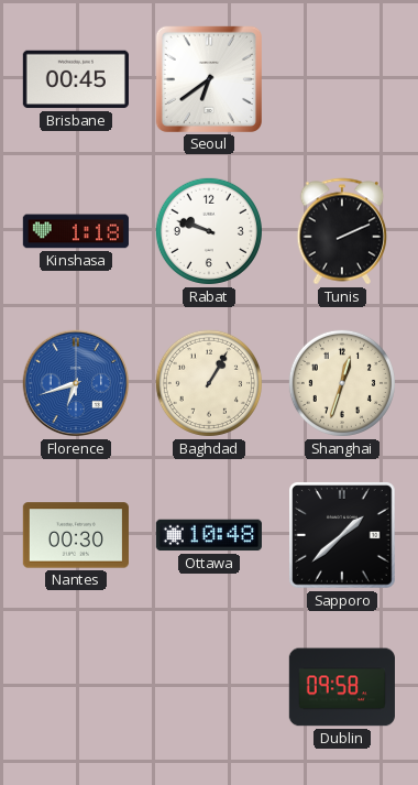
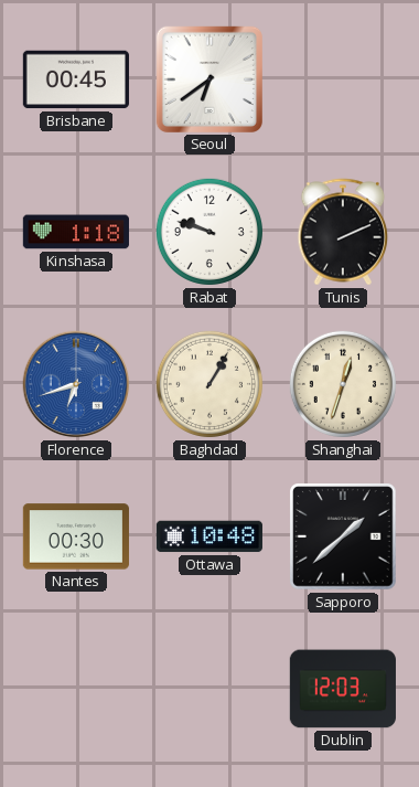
Dublin: 09:58 -> 12:03 (343, 689)
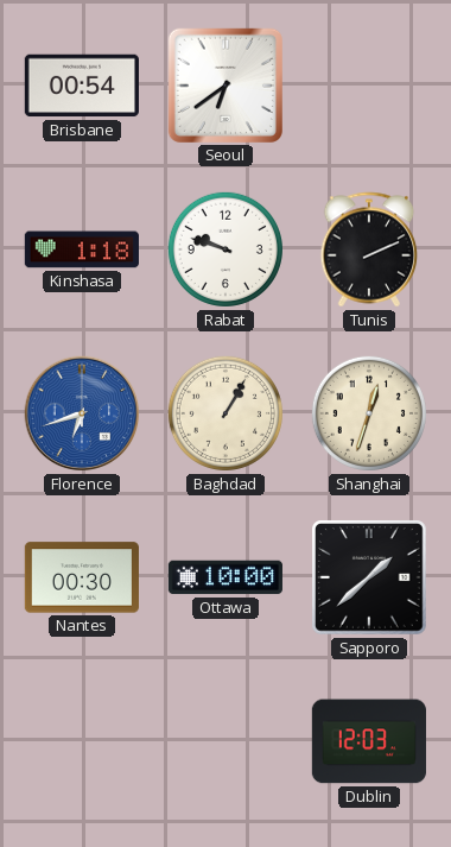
Brisbane: 00:45 -> 00:54 (82, 86)
Ottawa: 10:48 -> 10:00 (225, 577)
